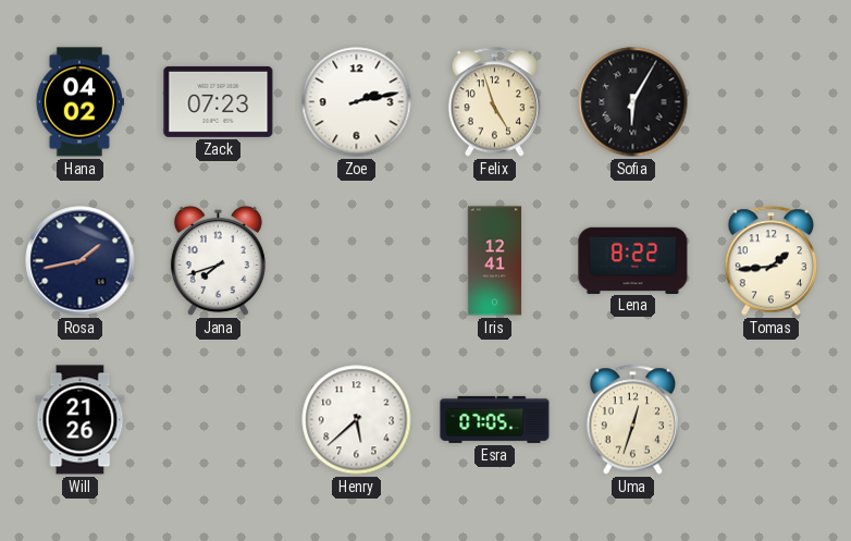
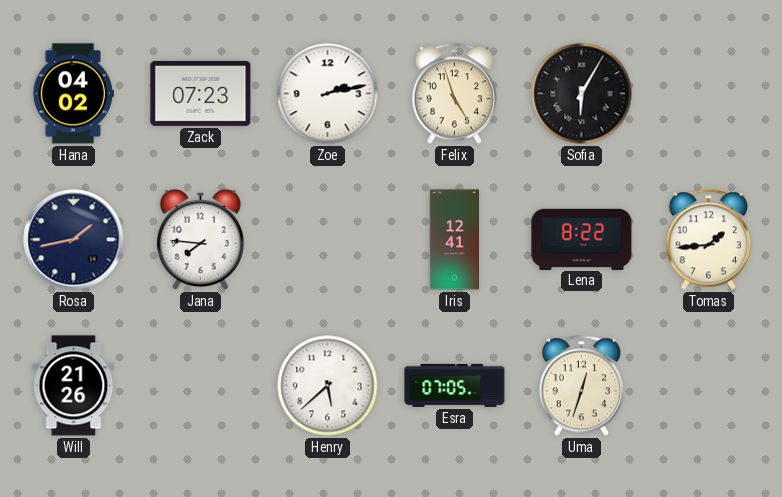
Jana: 7:42 -> 7:46 (200, 239)
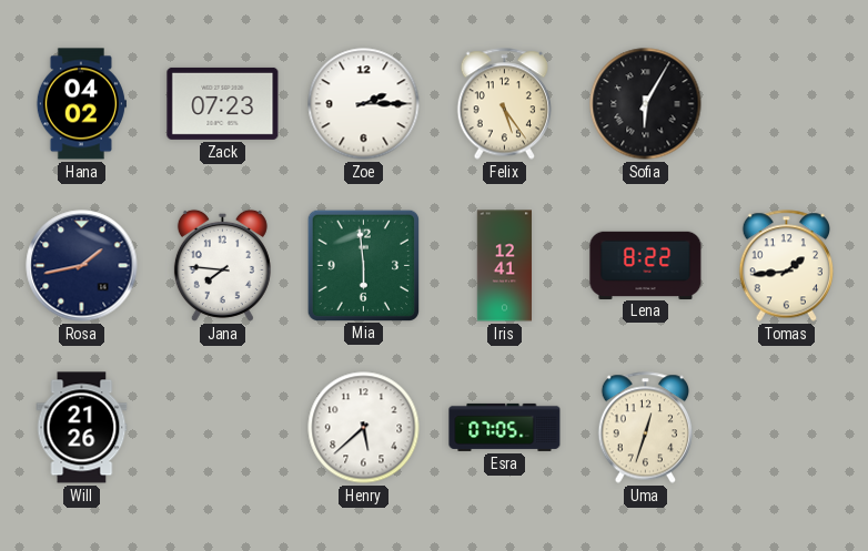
Zoe: 2:13 -> 2:15 (364, 104)
Felix: 4:57 -> 5:24 (504, 104)
Mia: none -> 5:59 (363, 265)
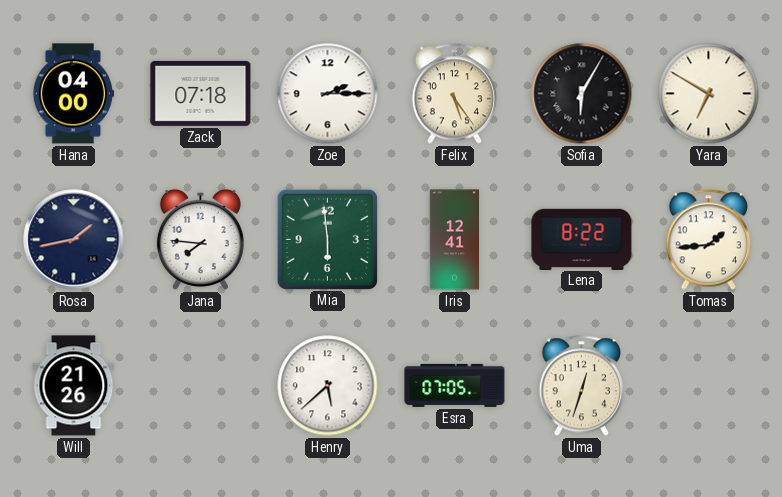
Hana: 04:02 -> 04:00 (73, 94)
Zack: 07:23 -> 07:18 (201, 93)
Yara: none -> 6:50 (709, 94)
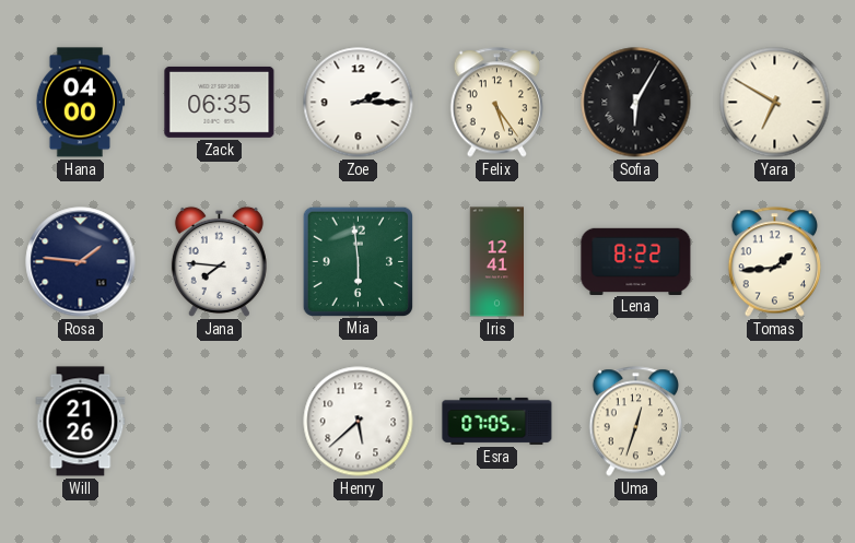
Zack: 07:18 -> 06:35 (220, 102)
Rosa: 1:43 -> 1:46 (81, 262)
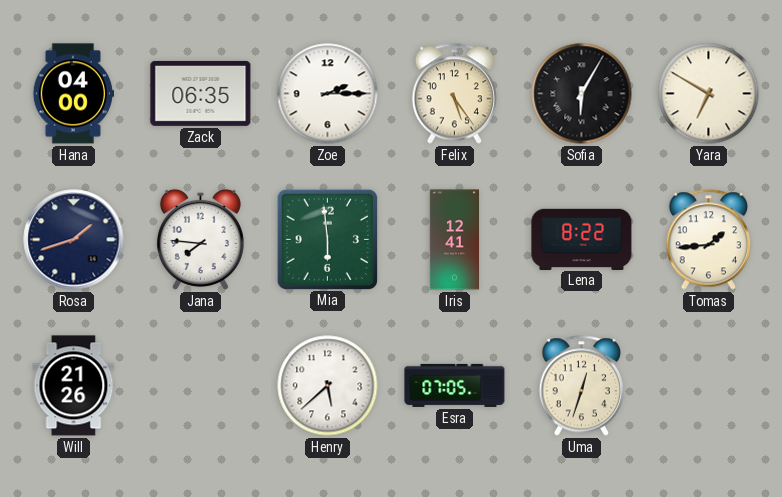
Rosa: 1:46 -> 1:42 (74, 240)
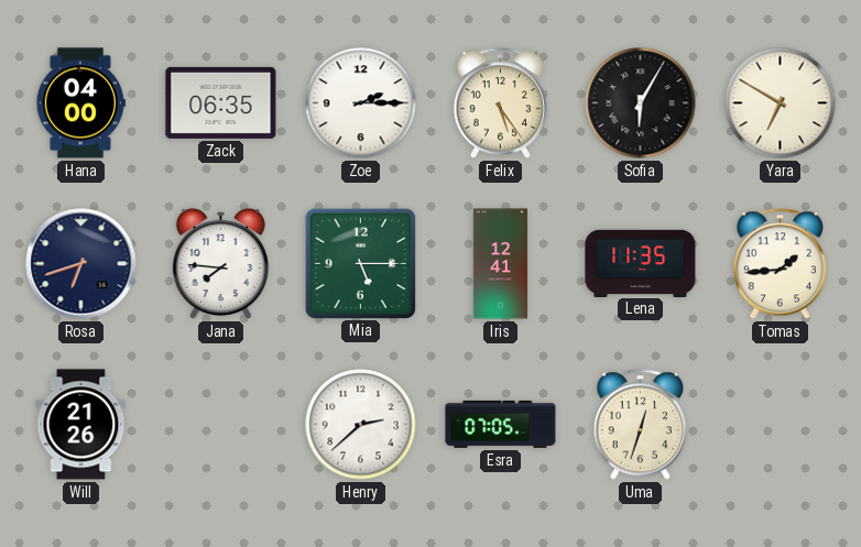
Rosa: 1:42 -> 6:42 (81, 264)
Mia: 5:59 -> 5:15 (360, 263)
Lena: 8:22 -> 11:35 (641, 263)
Henry: 5:38 -> 2:38 (361, 425)
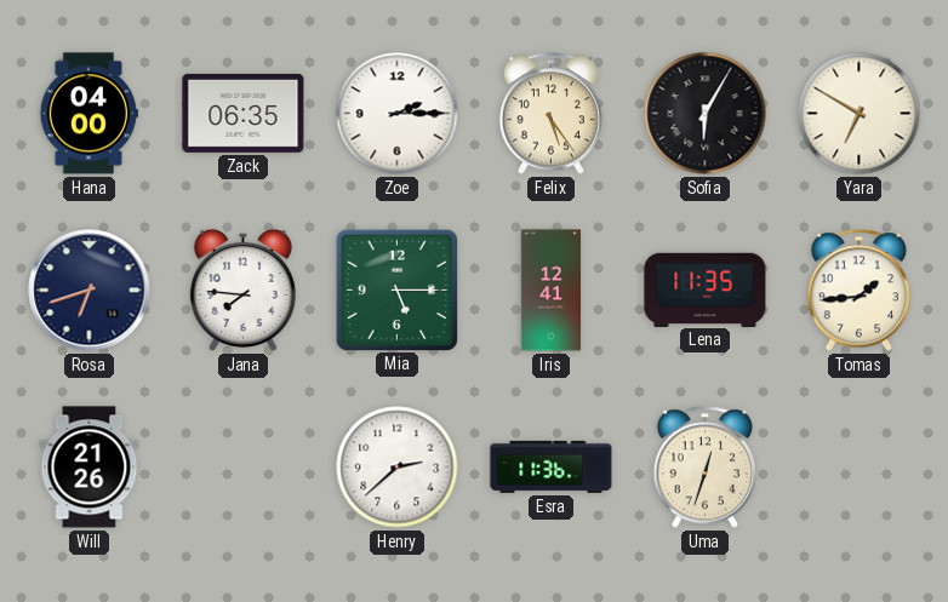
Esra: 07:05 -> 11:36 (552, 466)
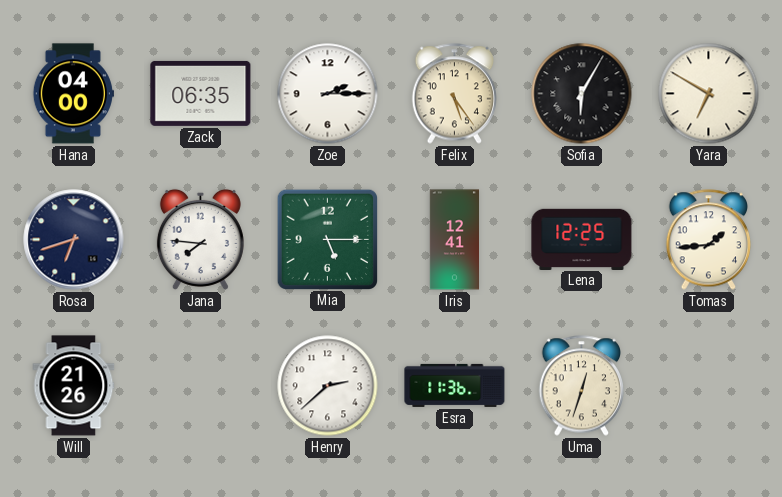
Lena: 11:35 -> 12:25 (582, 239)
